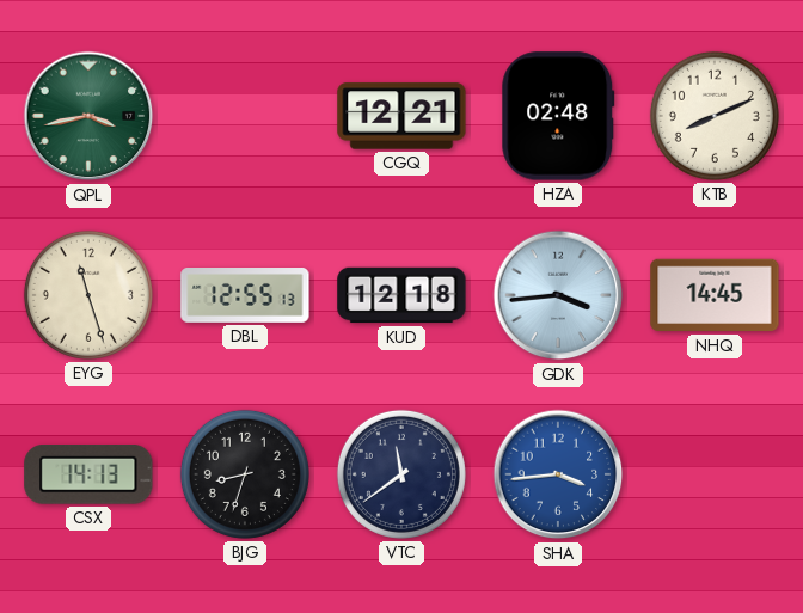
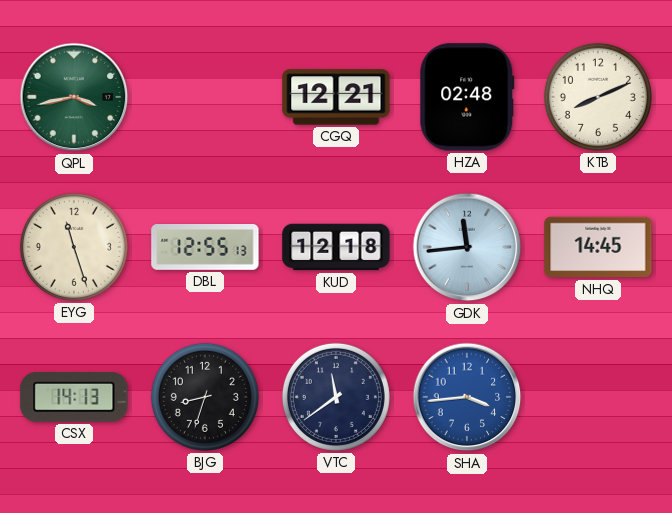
GDK: 3:44 -> 11:44 (467, 247)
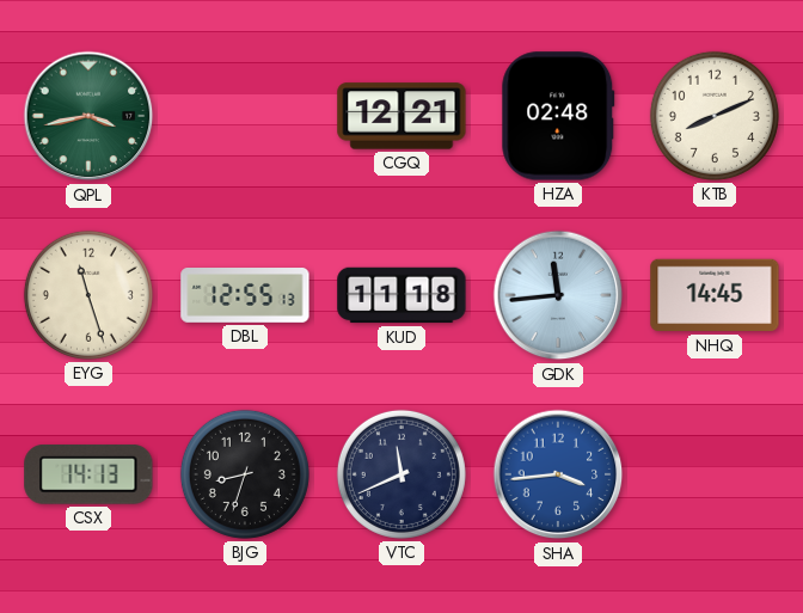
KUD: 12:18 -> 11:18 (401, 295)
VTC: 11:39 -> 11:41 (401, 474)
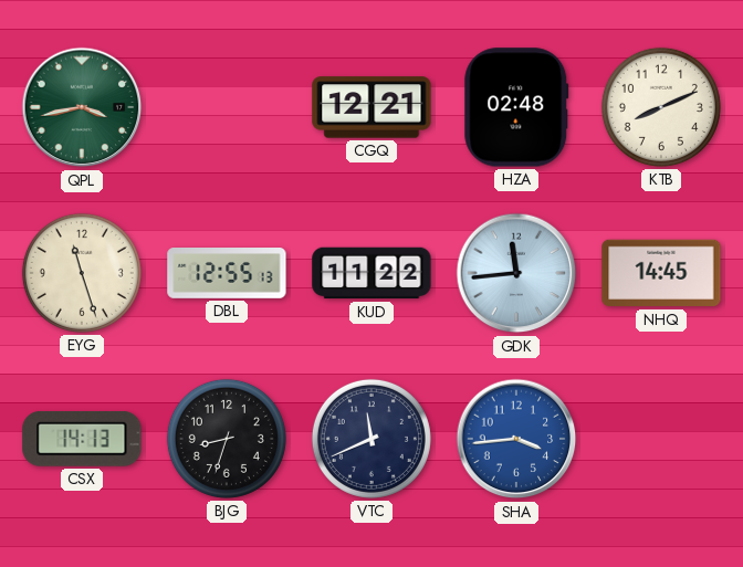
KUD: 11:18 -> 11:22 (371, 273)
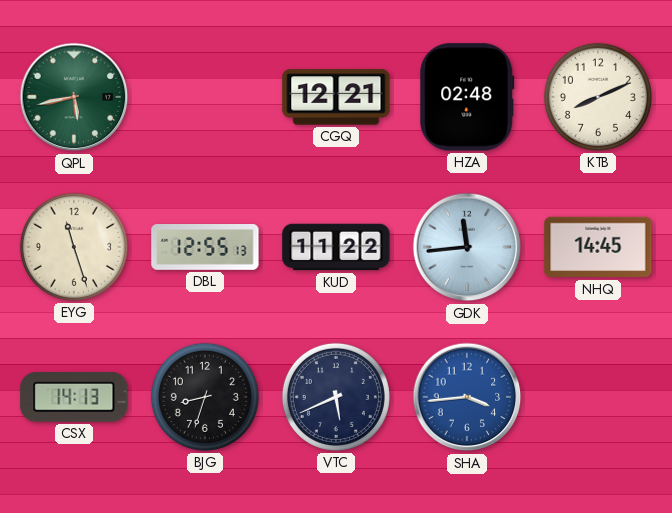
QPL: 3:43 -> 5:43 (74, 97)
VTC: 11:41 -> 5:41 (336, 397)
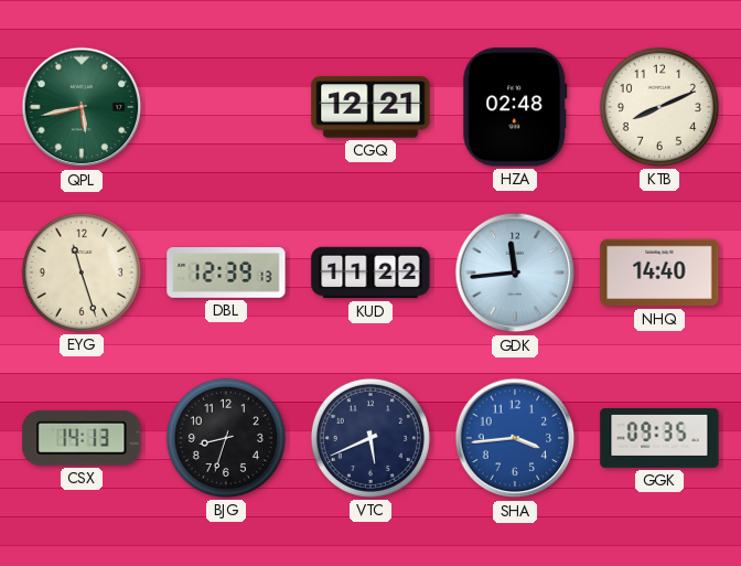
DBL: 12:55 -> 12:39 (226, 274)
NHQ: 14:45 -> 14:40 (659, 273)
GGK: none -> 09:35 (659, 438)
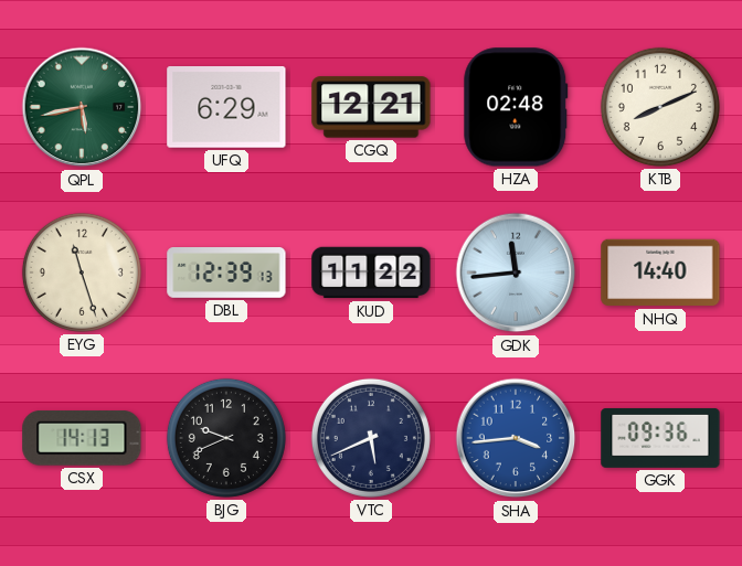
UFQ: none -> 6:29 (226, 108)
BJG: 8:33 -> 9:41 (226, 438)
GGK: 09:35 -> 09:36 (660, 438)
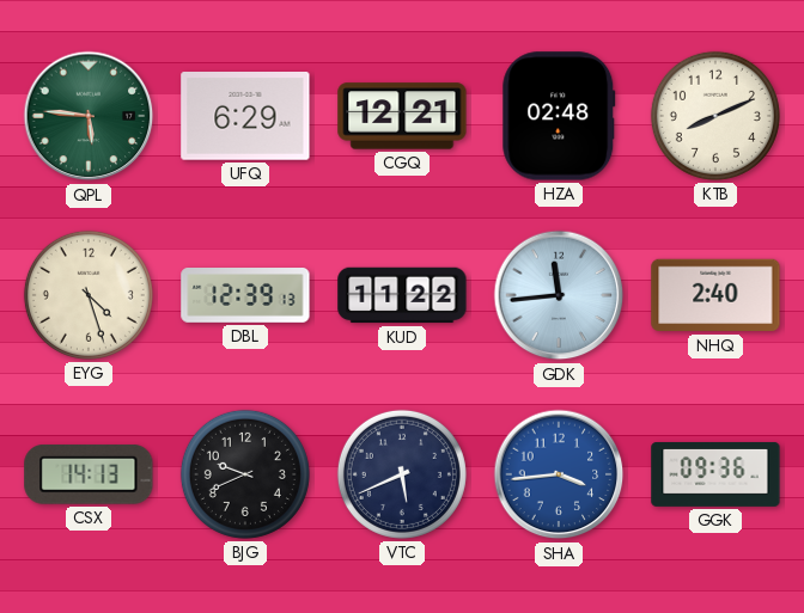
QPL: 5:43 -> 5:46 (89, 116)
EYG: 11:27 -> 4:27 (89, 295)
NHQ: 14:40 -> 2:40 (715, 295)
